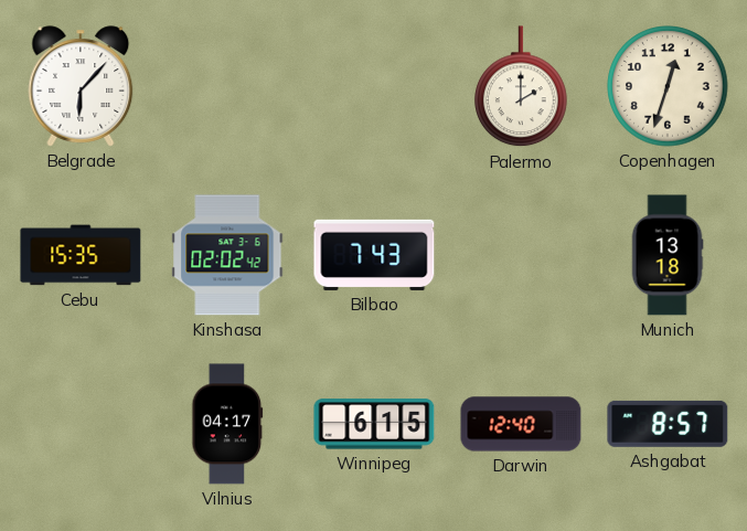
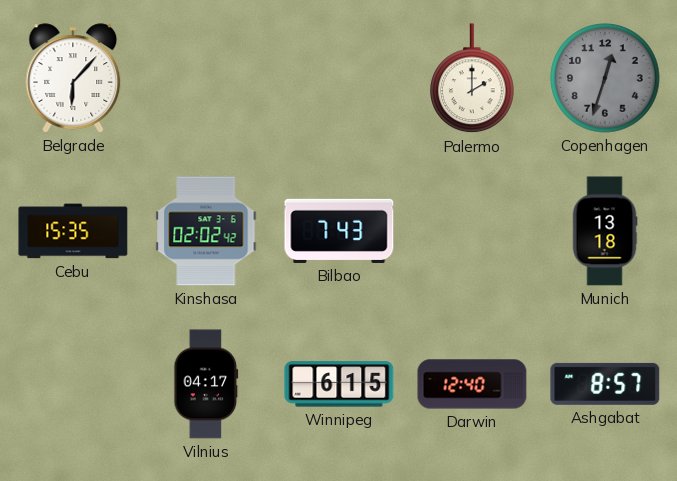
Copenhagen dial: cream -> grey (605, 78)
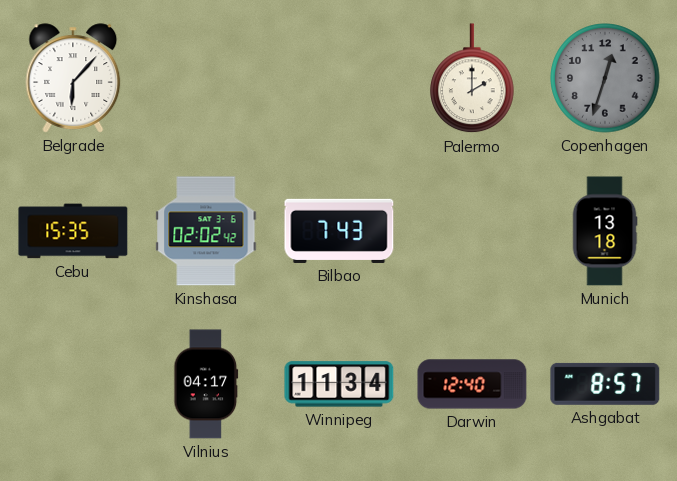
Winnipeg: 6:15 -> 11:34 (339, 384)
